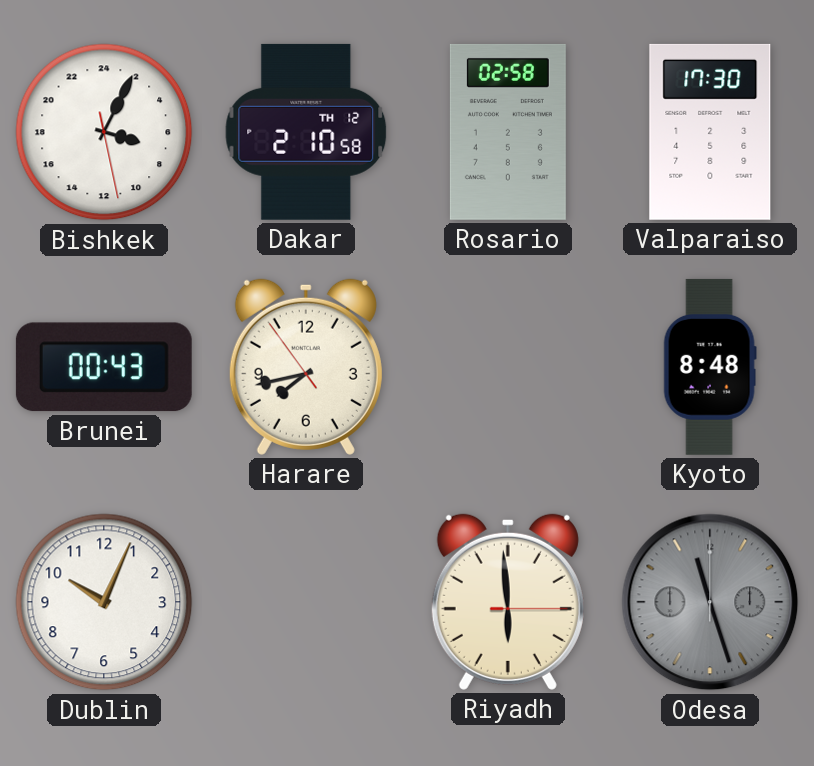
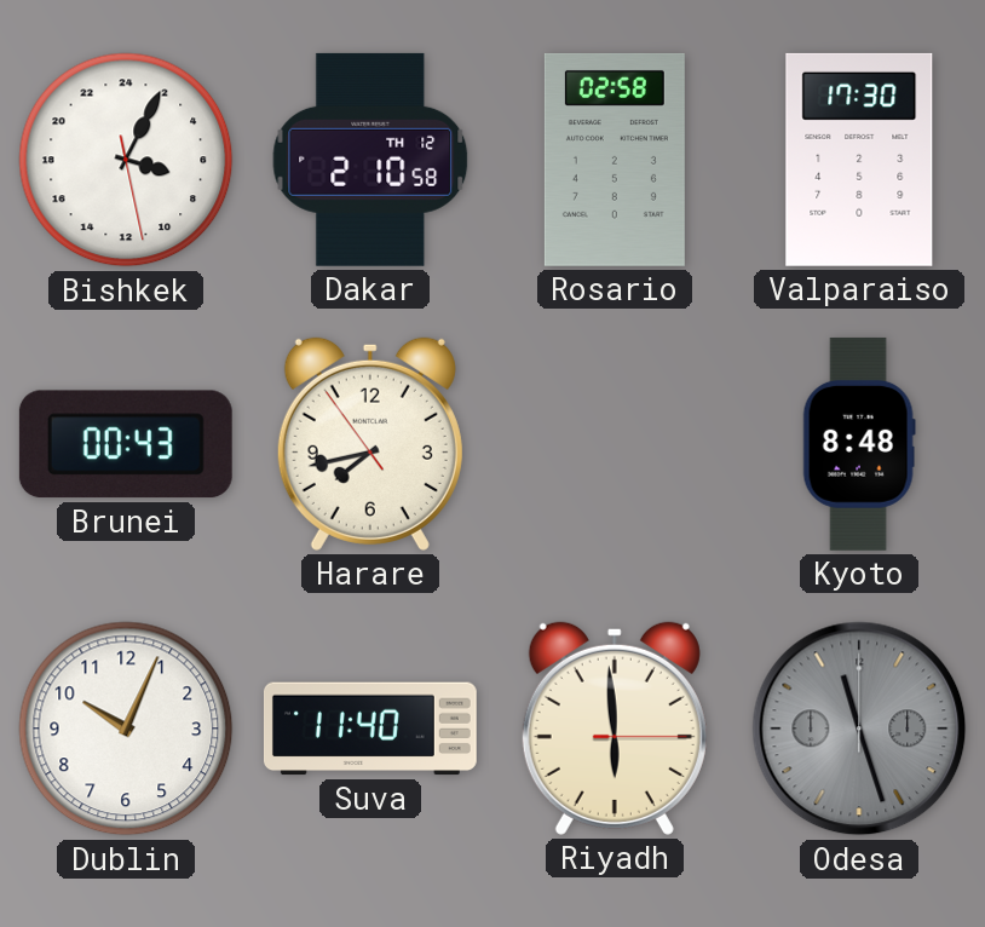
Suva: none -> 11:40 (370, 729)
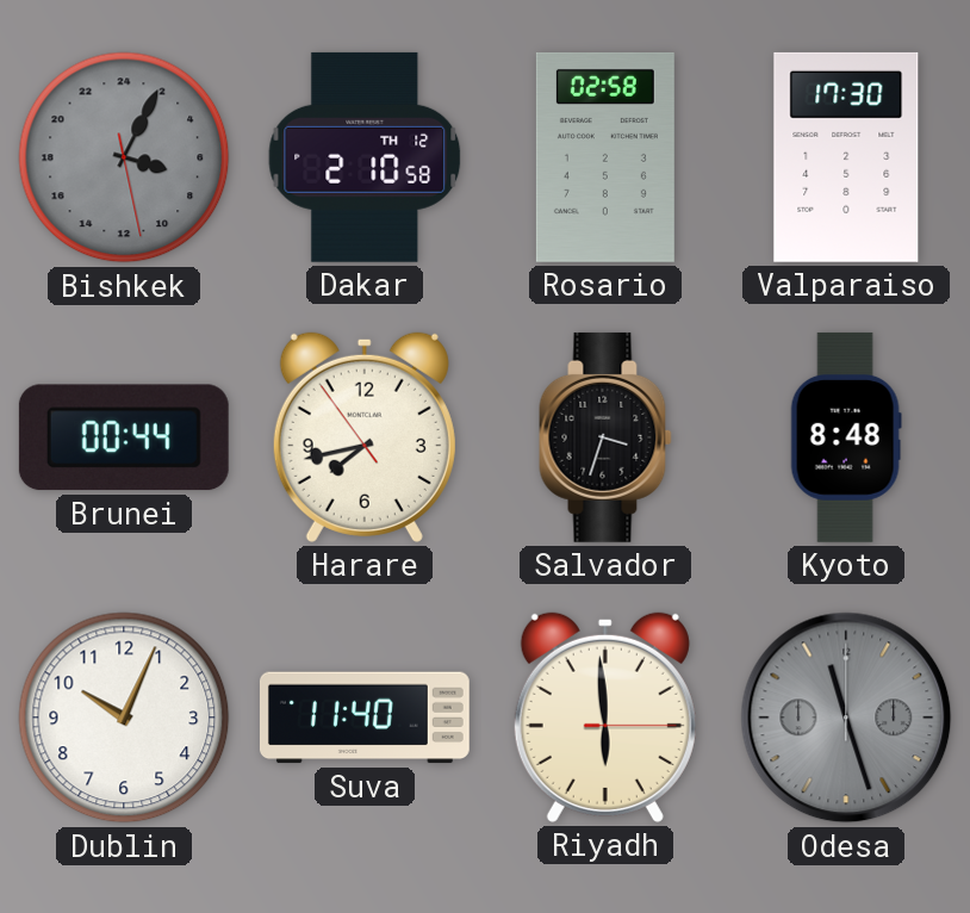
Bishkek dial: white -> grey (124, 157)
Brunei: 00:43 -> 00:44 (124, 437)
Salvador: none -> 3:33 (605, 437)
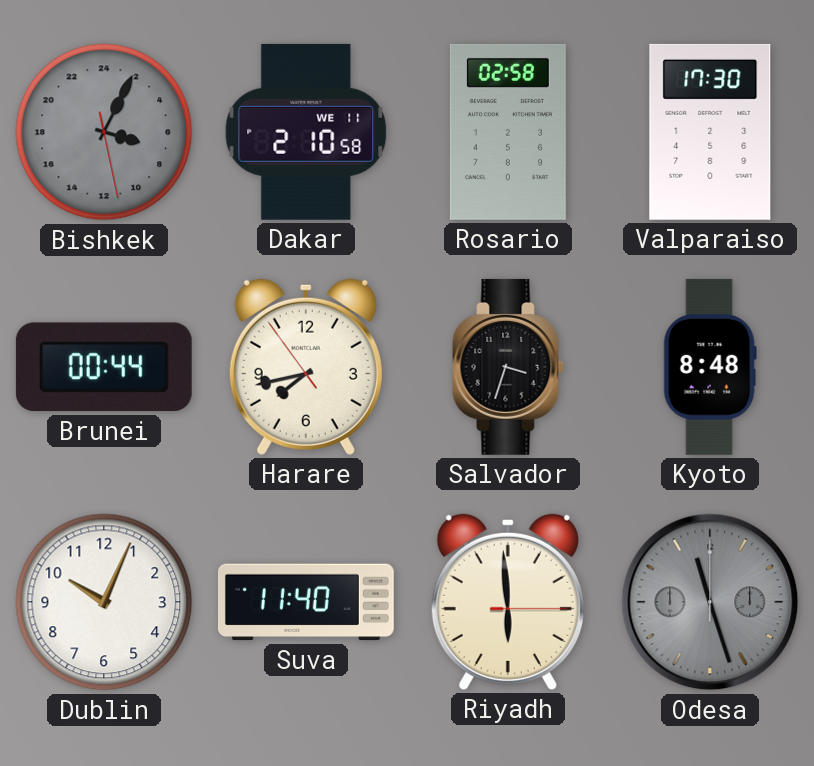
Dakar date: TH 12 -> WE 11 (306, 132)
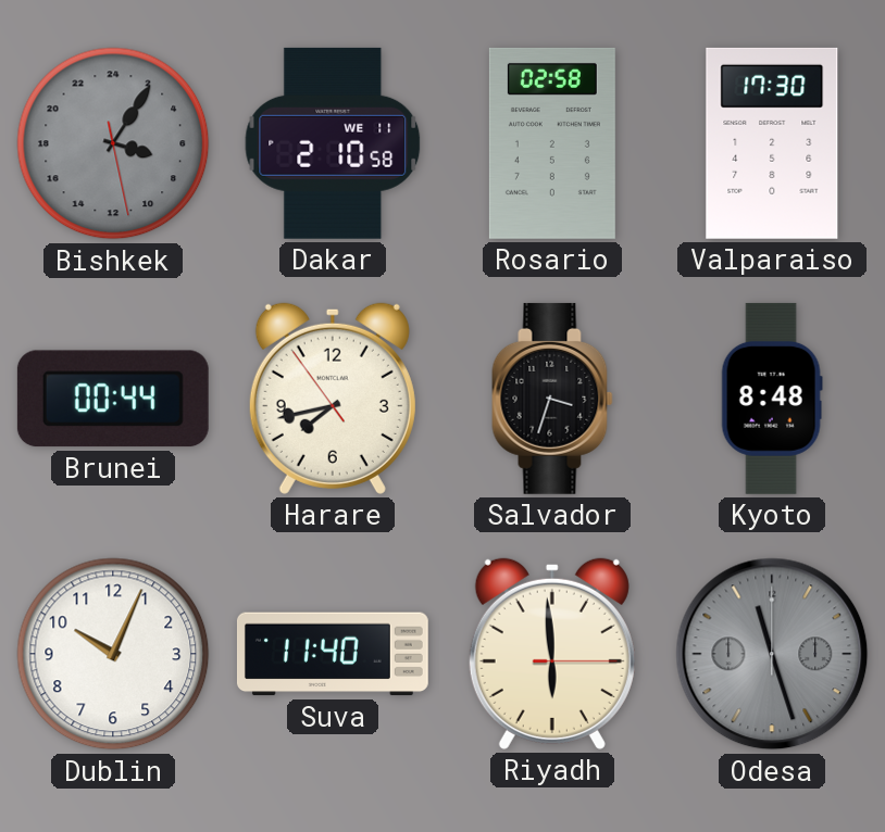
Bishkek: 7:04 -> 7:05 (113, 143)
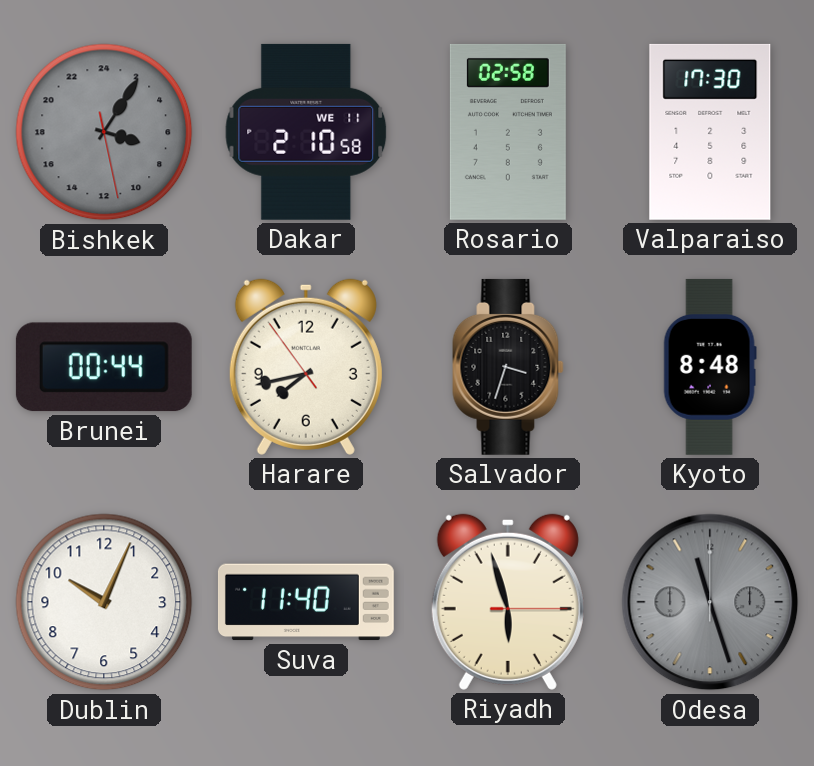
Riyadh: 5:59 -> 5:57 (508, 602)
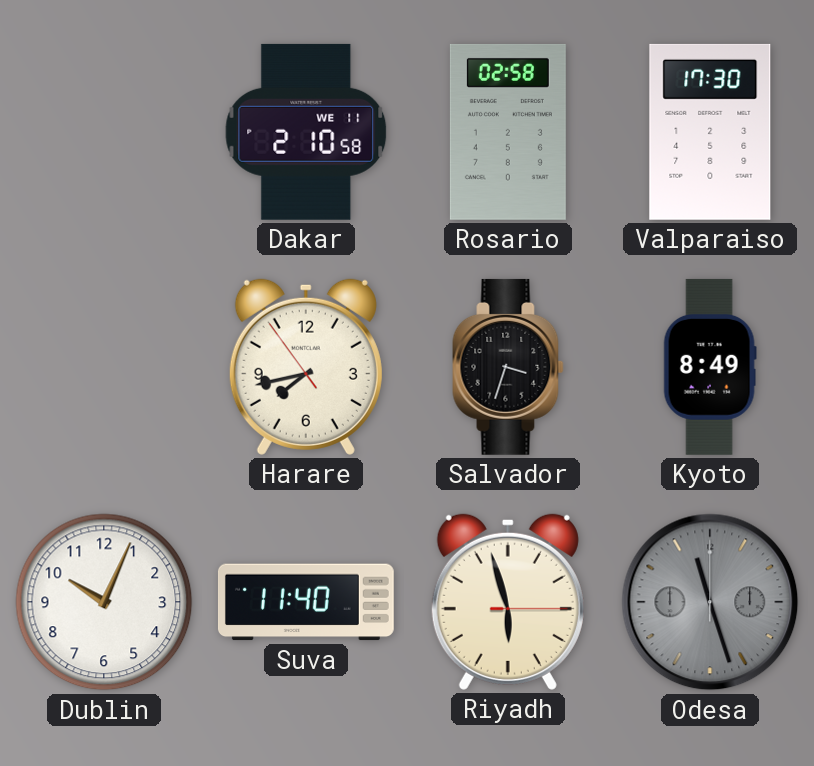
Bishkek: 7:05 -> none (104, 132)
Brunei: 00:44 -> none (104, 367)
Kyoto: 8:48 -> 8:49 (710, 367)
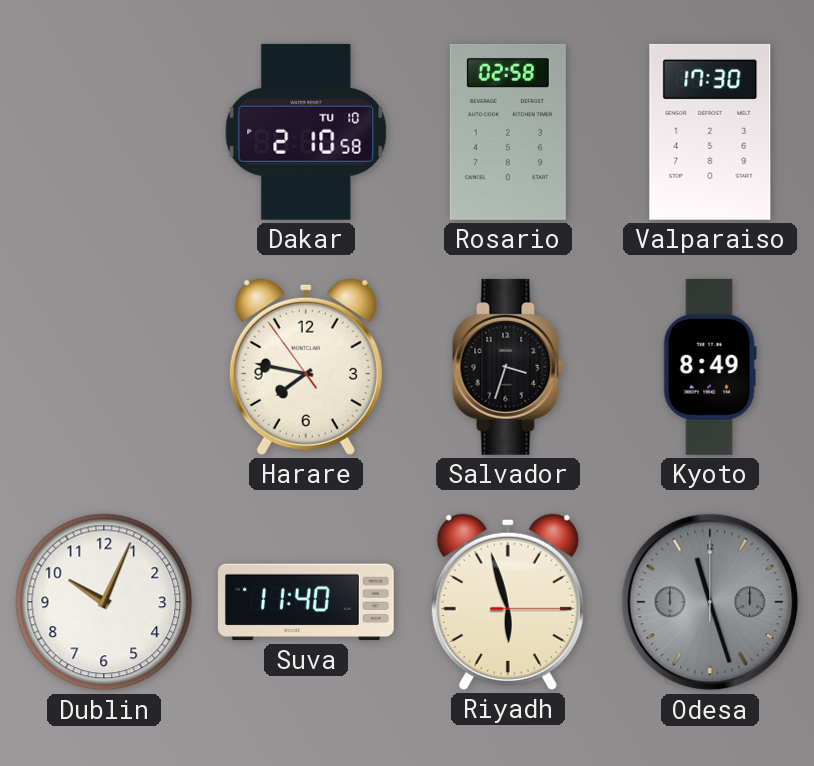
Dakar date: WE 11 -> TU 10 (306, 132)
Harare: 7:42 -> 7:46 (306, 367)
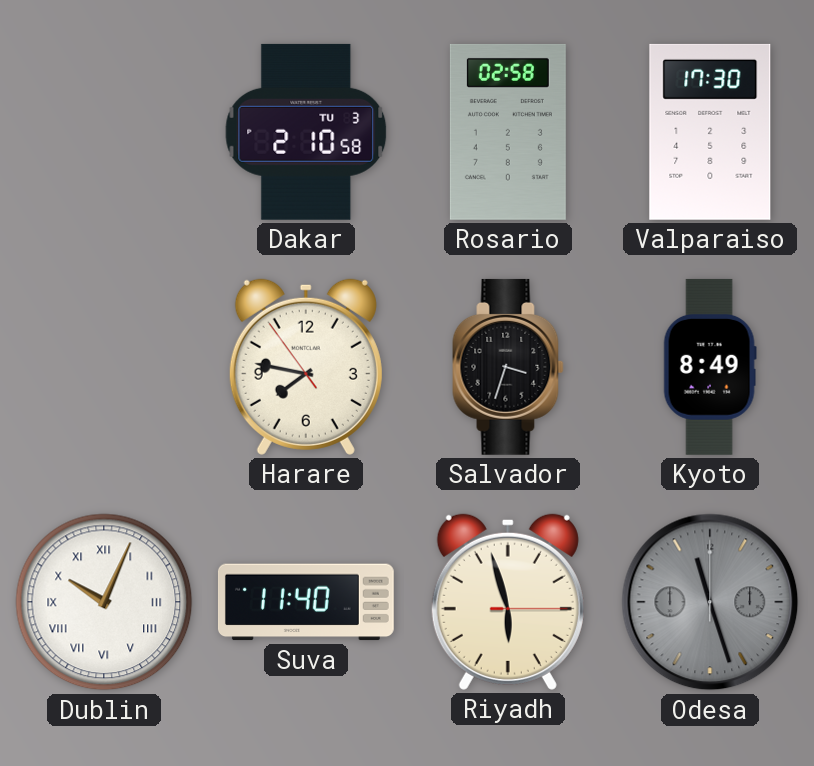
Dakar date: TU 10 -> TU 3 (306, 132)
Dublin numerals: Arabic -> Roman (104, 602)
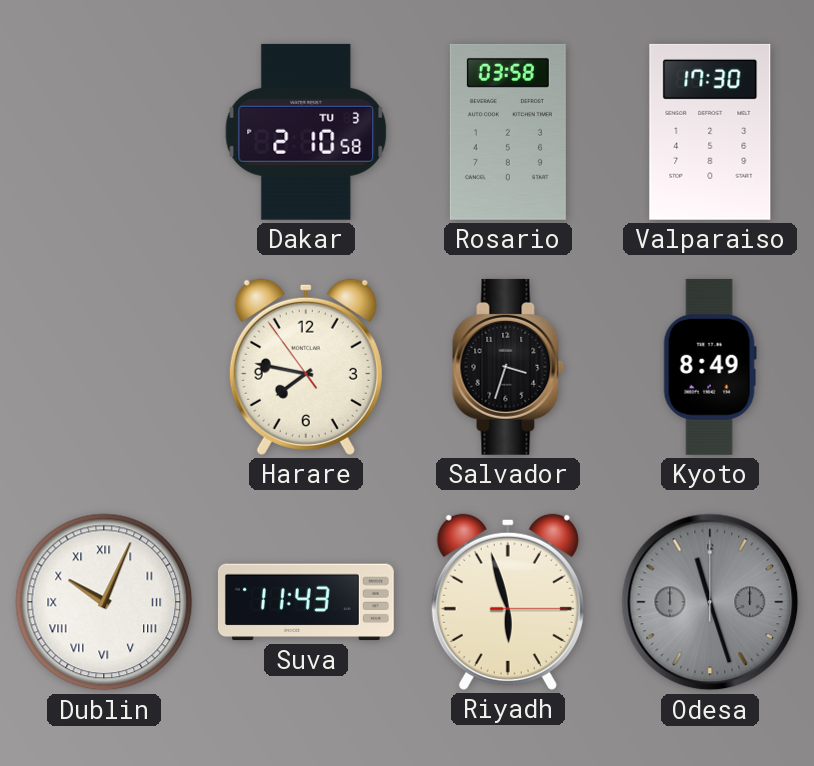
Rosario: 02:58 -> 03:58 (508, 132)
Suva: 11:40 -> 11:43 (306, 602)
